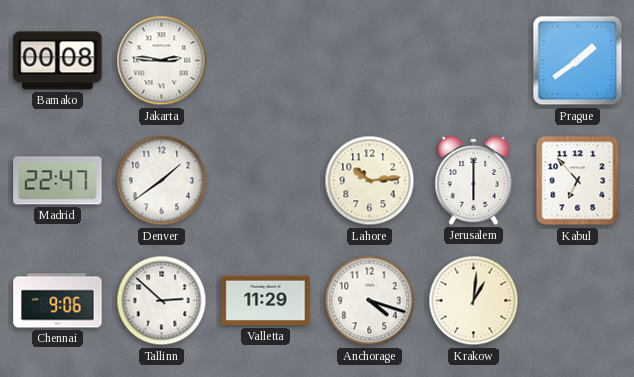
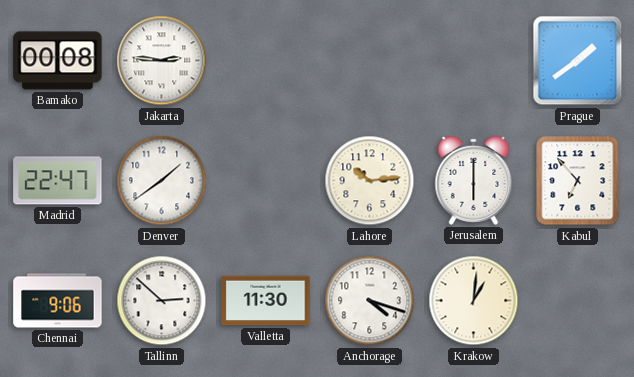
Valletta: 11:29 -> 11:30 (266, 301)
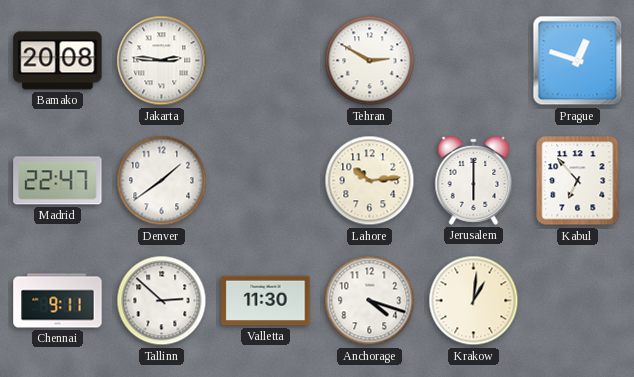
Bamako: 00:08 -> 20:08 (58, 61)
Tehran: none -> 2:50 (370, 61)
Prague: 1:39 -> 12:48 (578, 61)
Chennai: 9:06 -> 9:11 (58, 301)
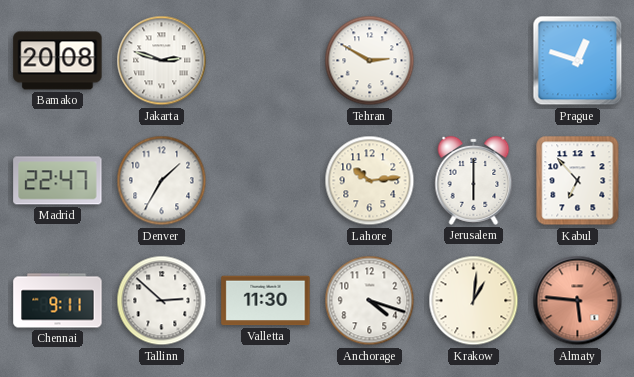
Jakarta: 2:46 -> 2:48 (162, 61)
Denver: 1:39 -> 1:35 (162, 181)
Almaty: none -> 5:46 (578, 301)
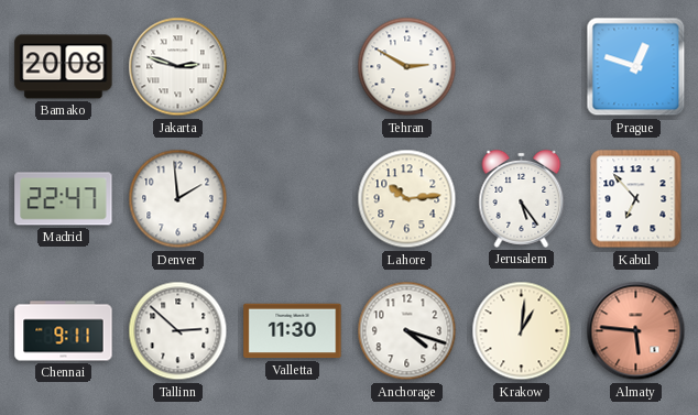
Denver: 1:35 -> 1:59 (178, 199)
Jerusalem: 6:00 -> 5:24 (522, 198)
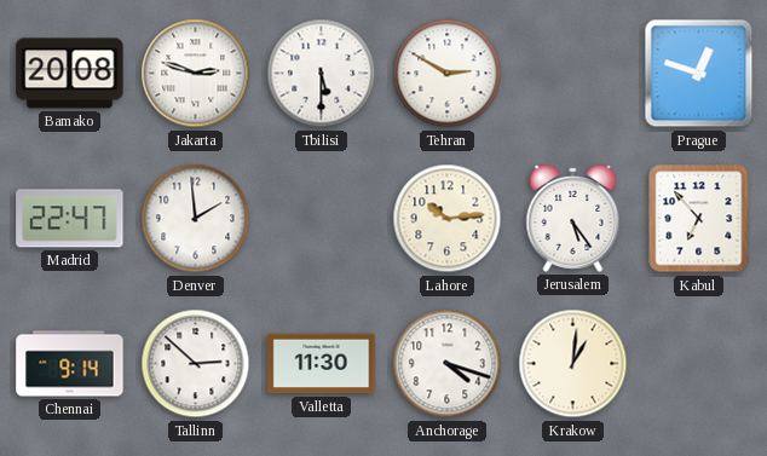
Tbilisi: none -> 5:30 (322, 74)
Chennai: 9:11 -> 9:14 (70, 364)
Almaty: 5:46 -> none (636, 331)
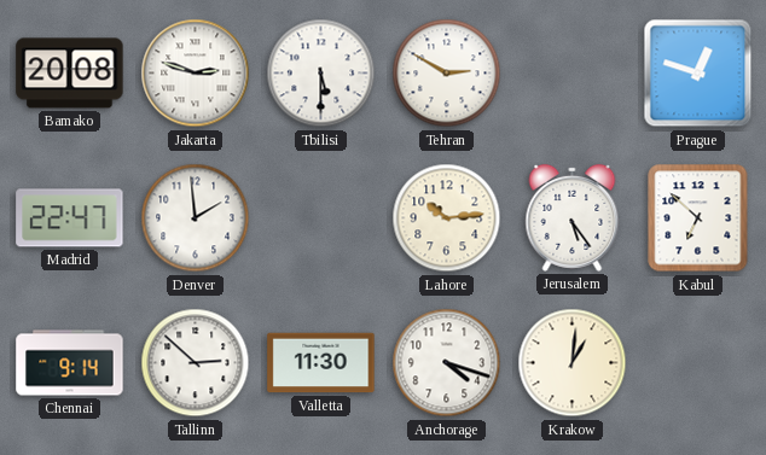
Kabul: 6:53 -> 6:52 (698, 218)
